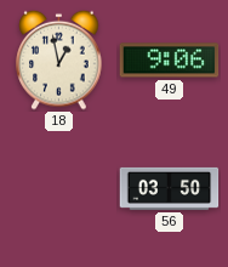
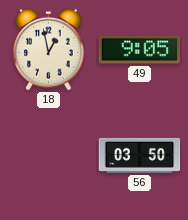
49: 9:06 -> 9:05 (140, 50)
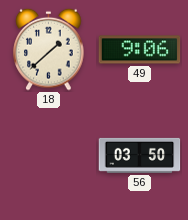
18: 12:58 -> 1:38 (49, 49)
49: 9:05 -> 9:06 (140, 50)
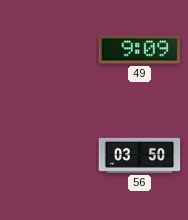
18: 1:38 -> none (49, 49)
49: 9:06 -> 9:09 (140, 50)
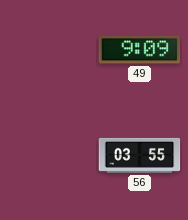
56: 03:50 -> 03:55 (140, 155)
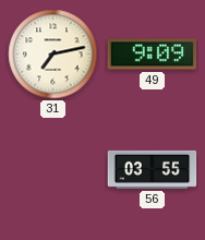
31: none -> 7:13 (53, 55)
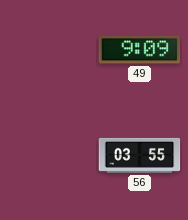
31: 7:13 -> none (53, 55)
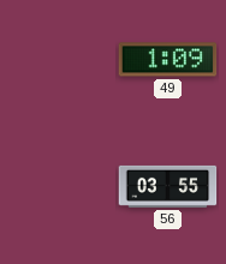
49: 9:09 -> 1:09 (168, 60)
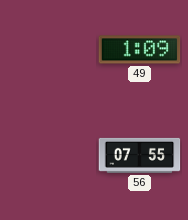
56: 03:55 -> 07:55 (140, 155)
